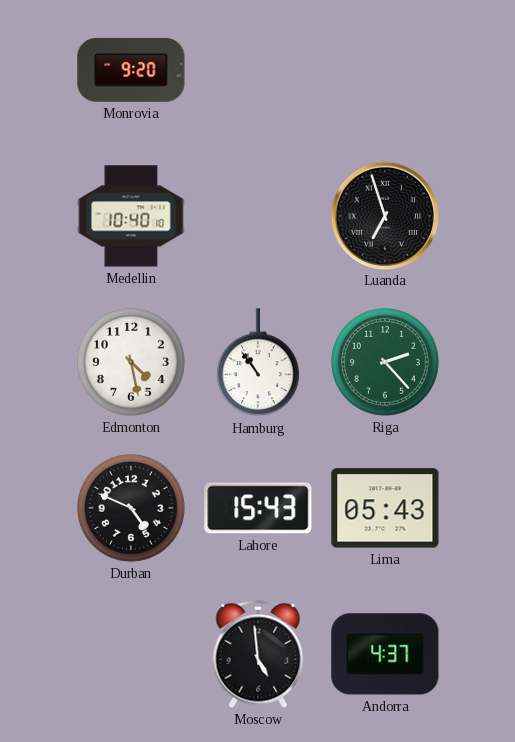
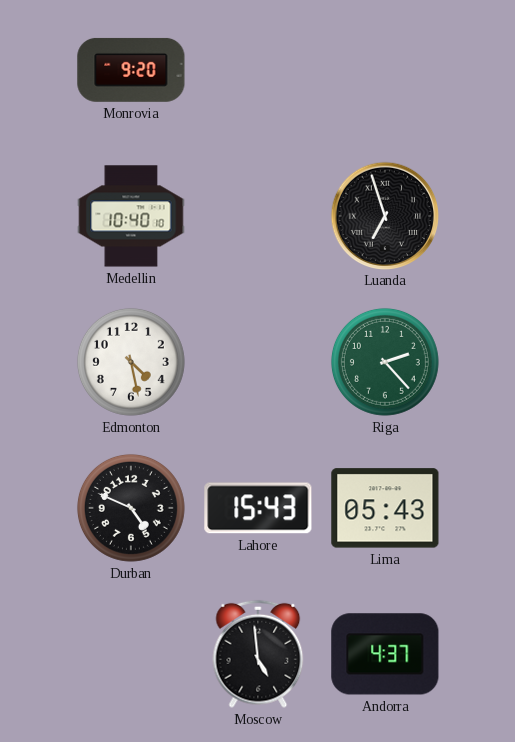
Hamburg: 10:54 -> none (258, 363)
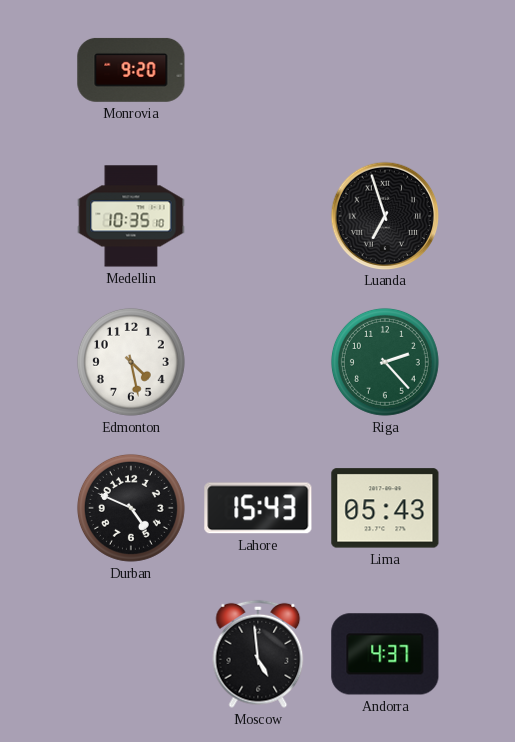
Medellin: 10:40 -> 10:35 (131, 216)
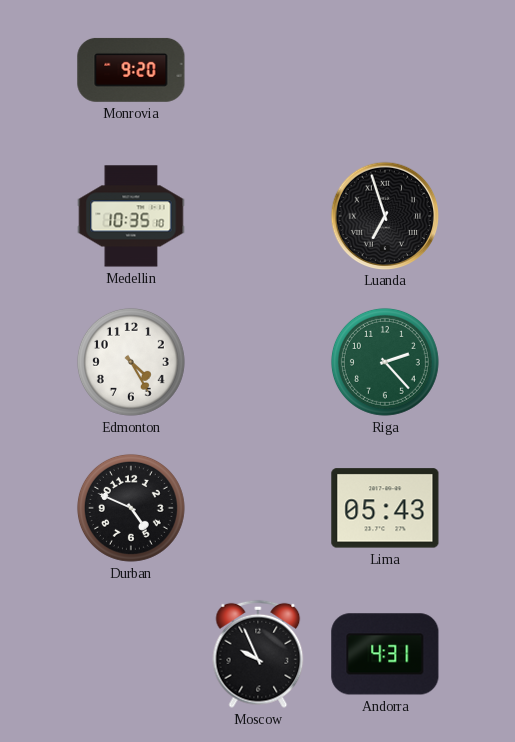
Edmonton: 4:28 -> 4:25 (131, 362)
Lahore: 15:43 -> none (258, 508)
Moscow: 4:59 -> 9:56 (258, 654)
Andorra: 4:37 -> 4:31 (385, 654)
